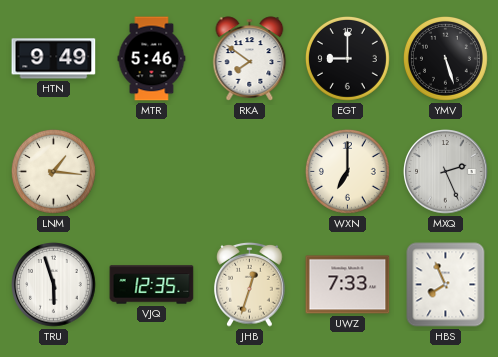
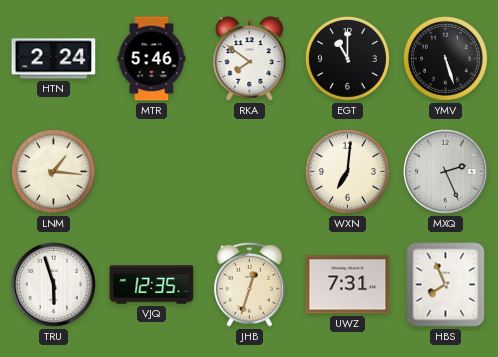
HTN: 9:49 -> 2:24 (54, 59)
EGT: 9:00 -> 11:00 (347, 58)
WXN: 7:00 -> 7:01 (347, 171)
UWZ: 7:33 -> 7:31 (348, 285)
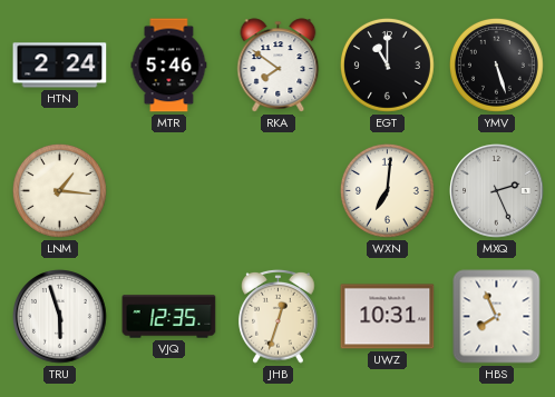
UWZ: 7:31 -> 10:31 (388, 317)
